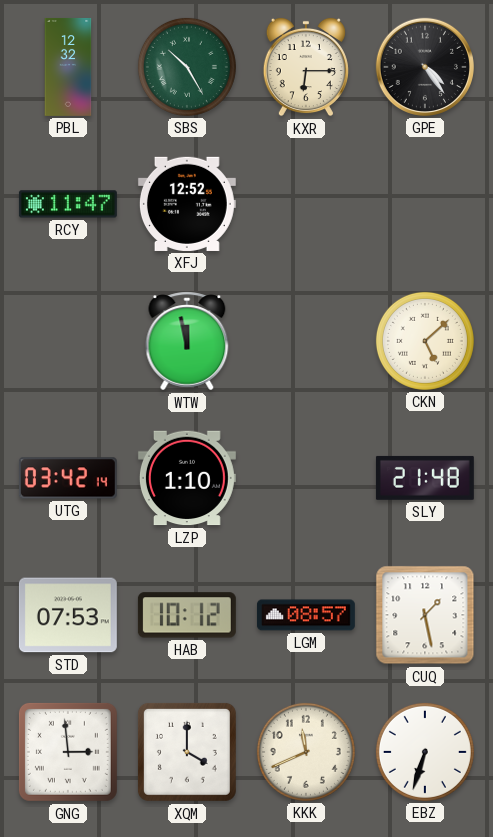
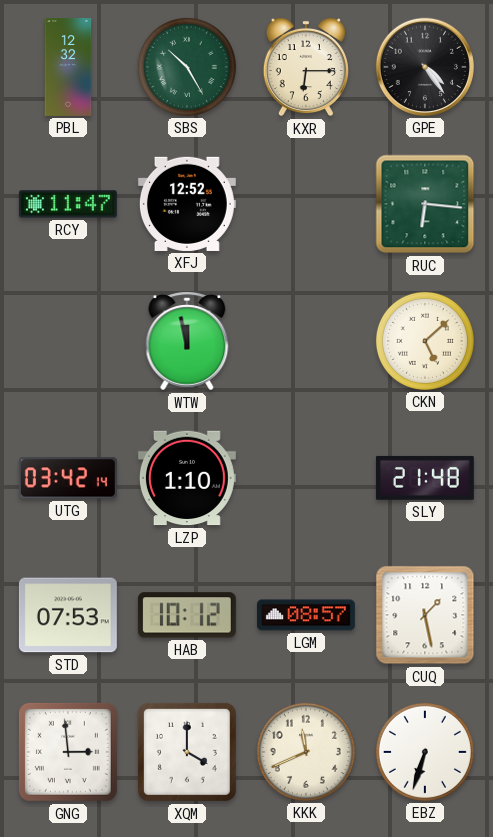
RUC: none -> 6:16 (425, 204)
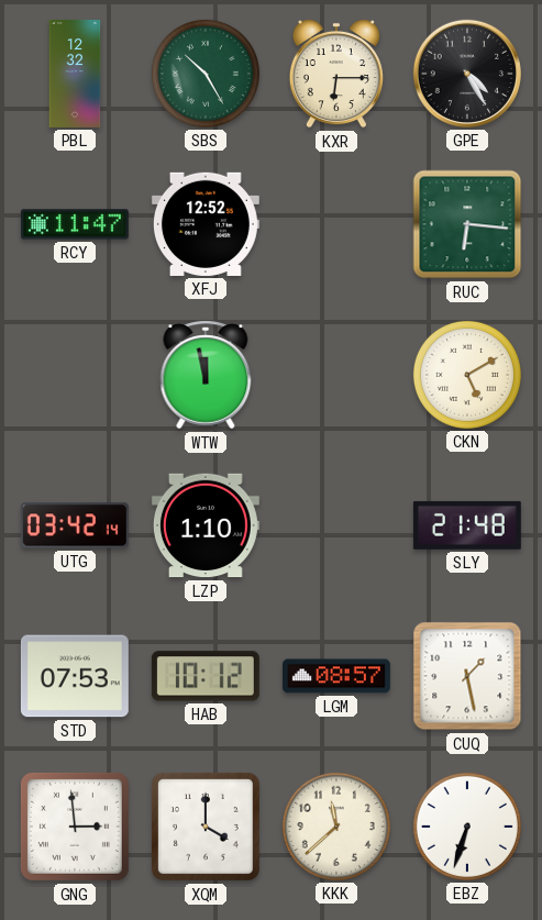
GPE: 4:24 -> 4:25 (467, 74)
CKN: 5:08 -> 5:10 (467, 375)
KKK: 11:41 -> 11:38 (336, 827)
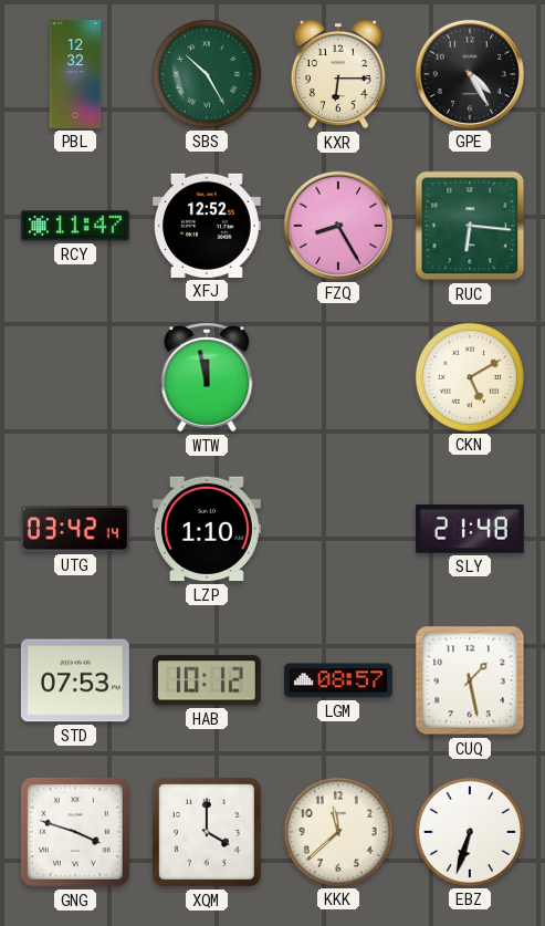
FZQ: none -> 8:25 (338, 226)
GNG: 2:59 -> 3:48 (75, 832)
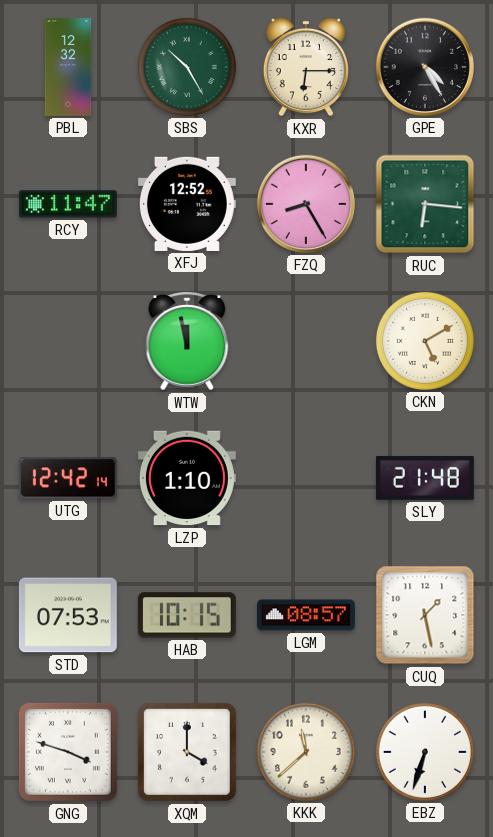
UTG: 03:42 -> 12:42 (68, 478)
HAB: 10:12 -> 10:15 (187, 615)
